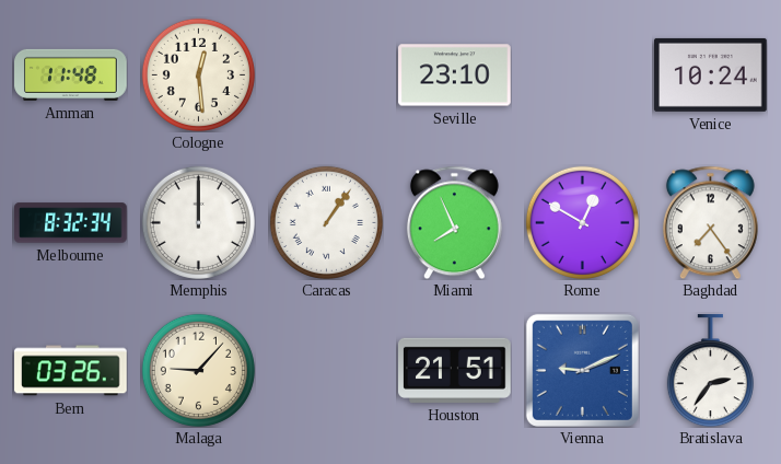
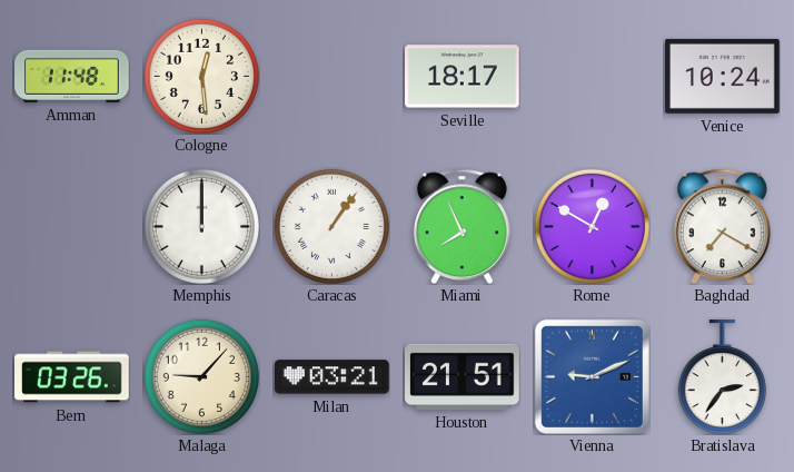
Seville: 23:10 -> 18:17 (463, 77)
Melbourne: 8:32 -> none (71, 223)
Baghdad: 7:24 -> 7:20 (722, 226)
Milan: none -> 03:21 (333, 377)
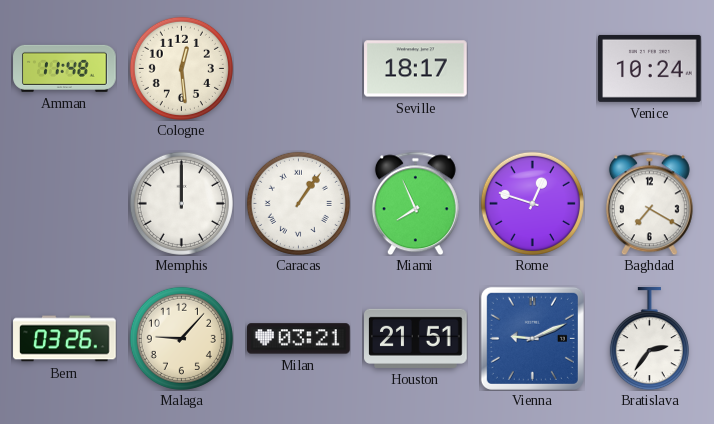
Rome: 12:50 -> 12:48 (532, 203)
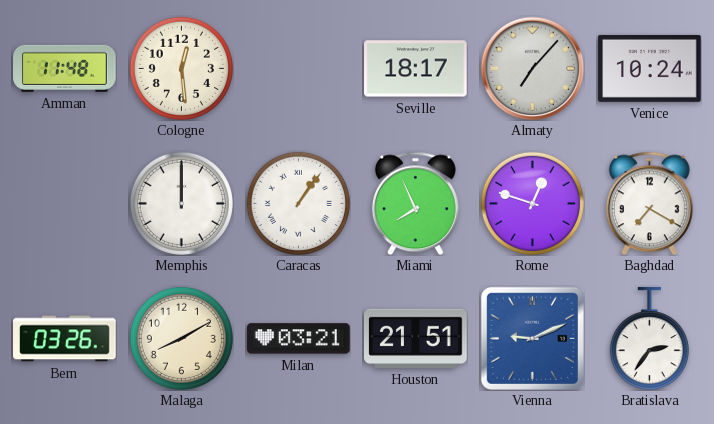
Almaty: none -> 7:07 (532, 68)
Malaga: 9:07 -> 8:10 (181, 338)
